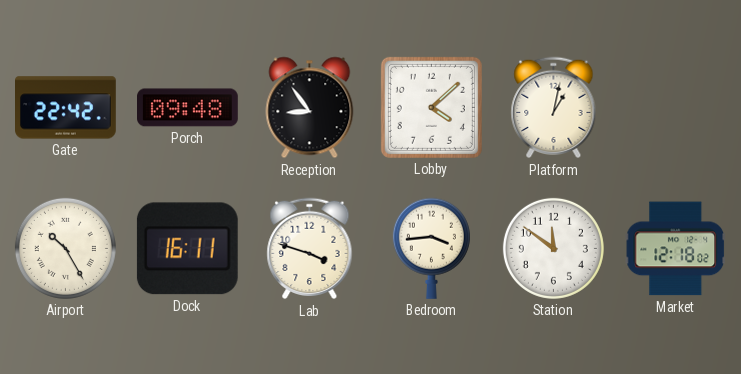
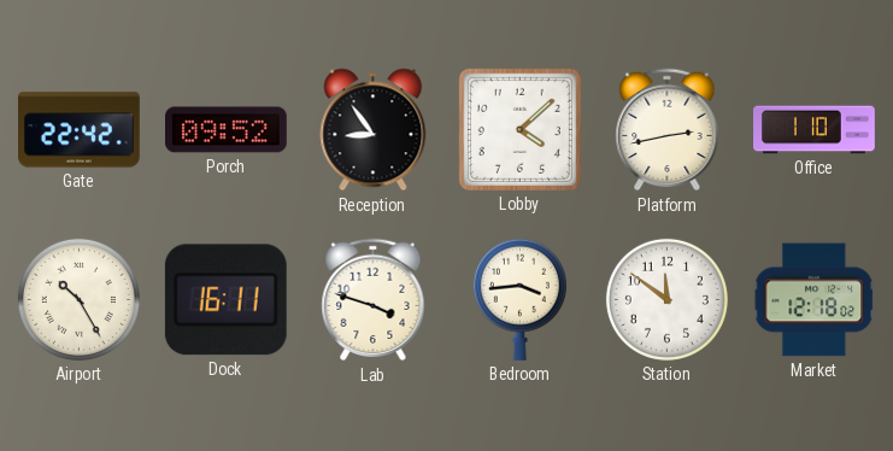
Porch: 09:48 -> 09:52 (227, 130)
Platform: 1:02 -> 2:43 (668, 130)
Office: none -> 1:10 (815, 130)
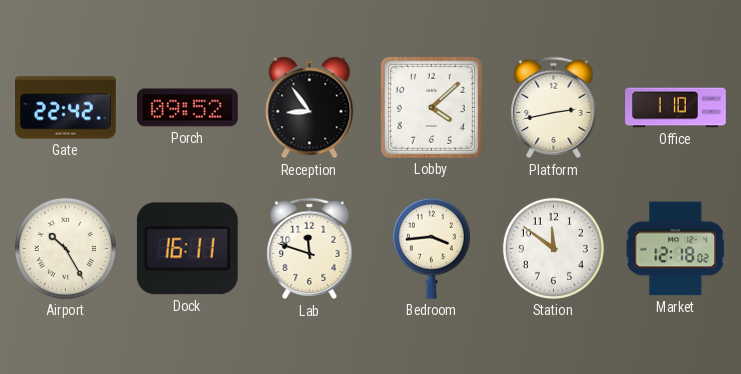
Lab: 3:48 -> 11:48 (310, 249)
